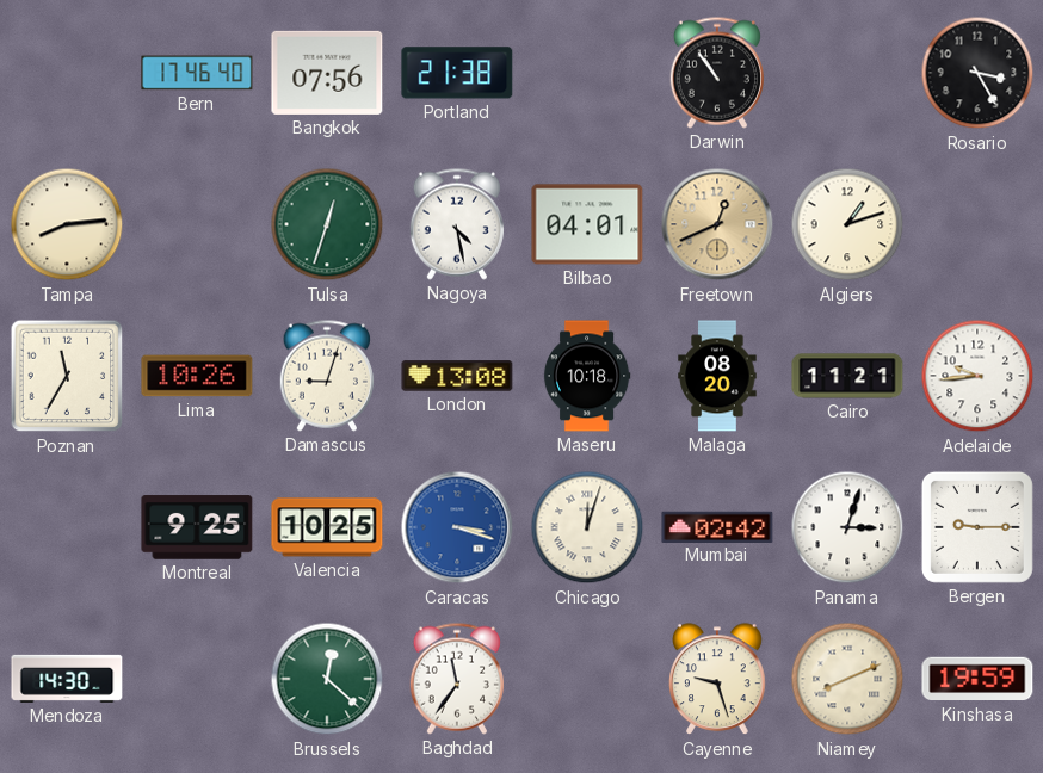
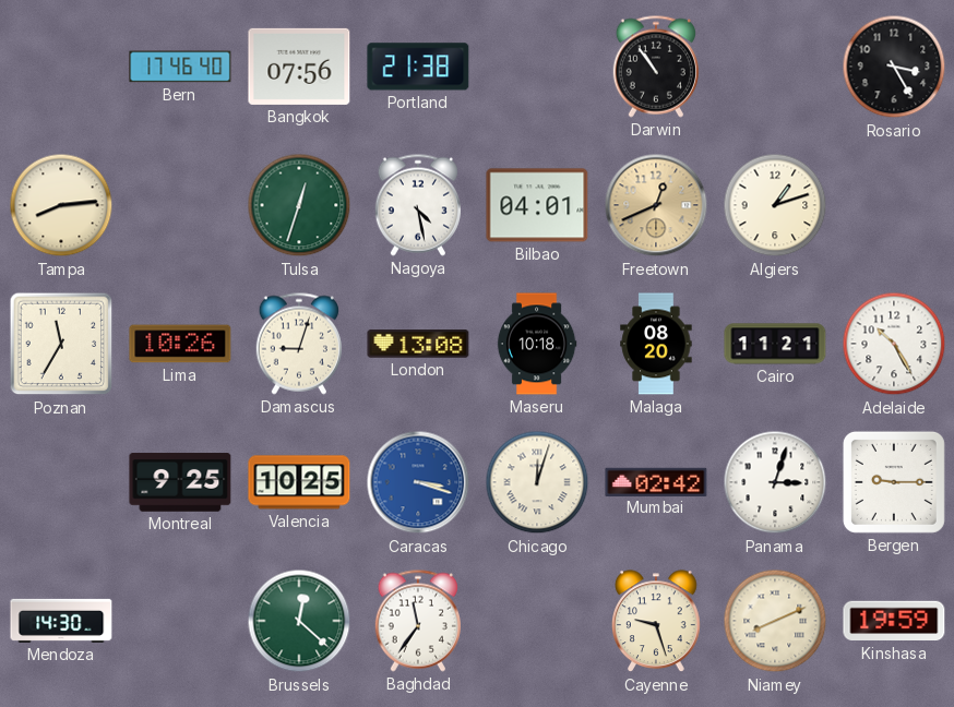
Adelaide: 9:44 -> 10:25 (894, 344)
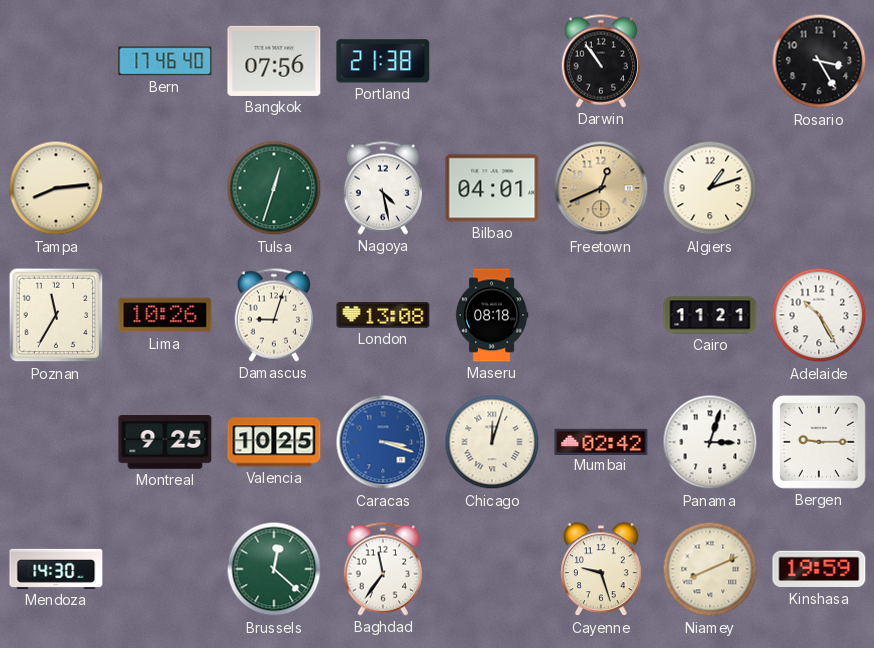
Maseru: 10:18 -> 08:18 (492, 315)
Malaga: 08:20 -> none (656, 344)
